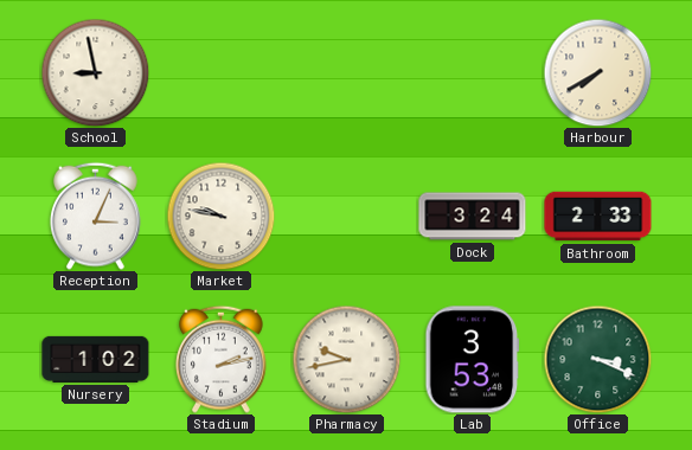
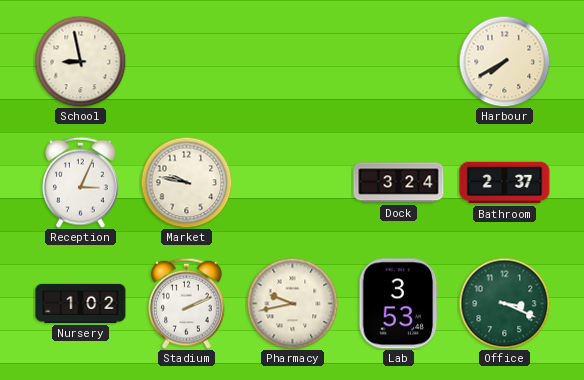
Bathroom: 2:33 -> 2:37 (505, 183)
Stadium: 2:13 -> 2:11 (187, 303)
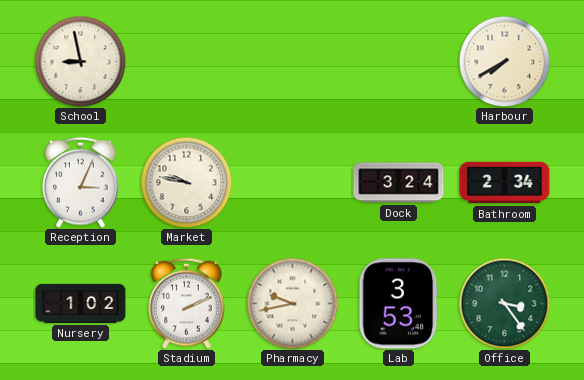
Bathroom: 2:37 -> 2:34 (505, 183)
Office: 3:19 -> 3:24 (504, 303)
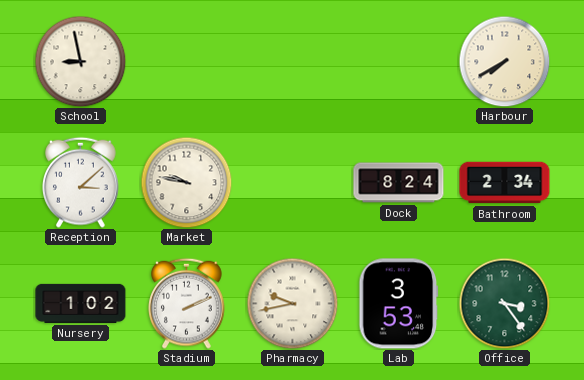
Reception: 3:04 -> 3:08 (81, 182)
Dock: 3:24 -> 8:24 (399, 183)
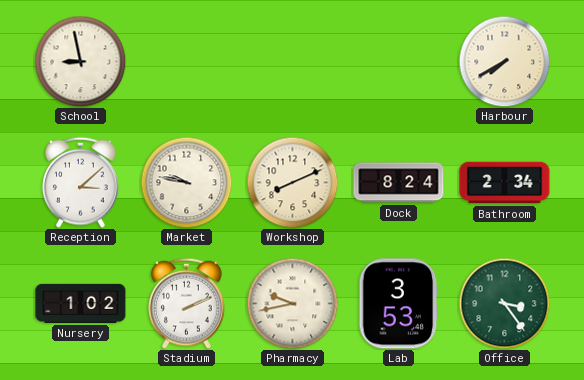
Workshop: none -> 8:11 (292, 182)
